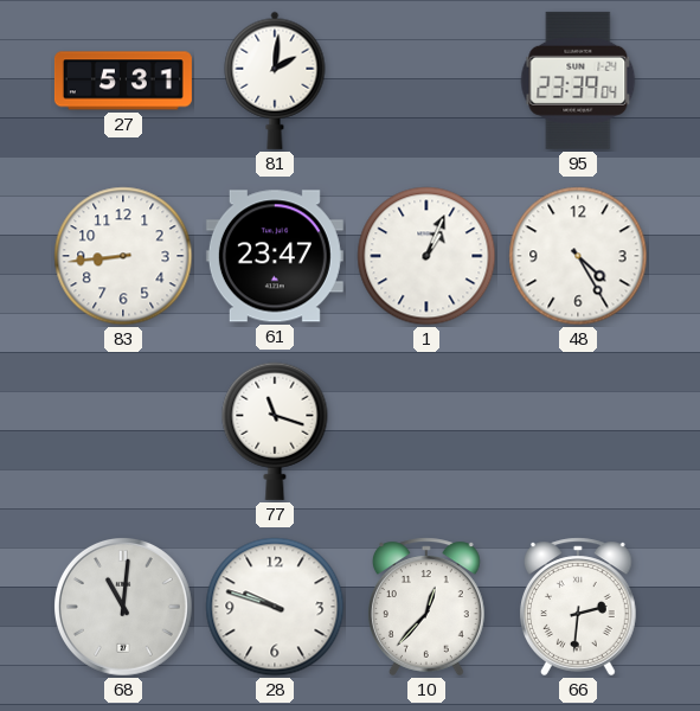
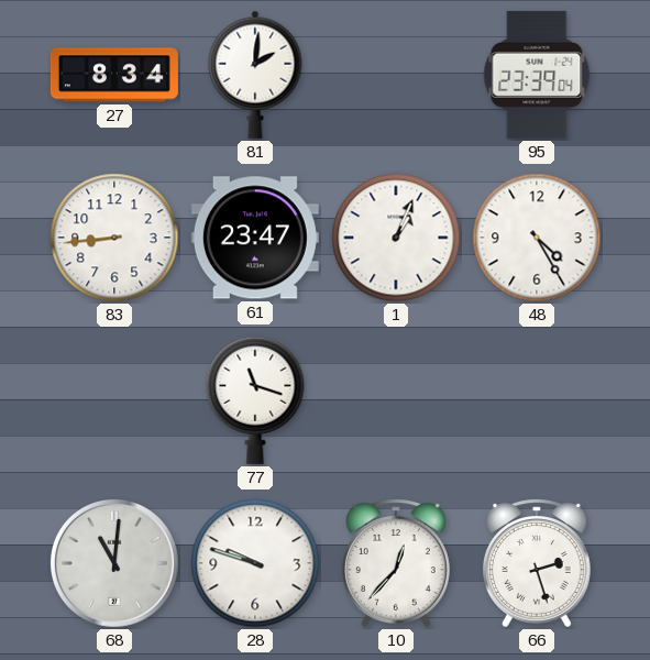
27: 5:31 -> 8:34 (114, 75)
66: 2:31 -> 2:27 (537, 563)
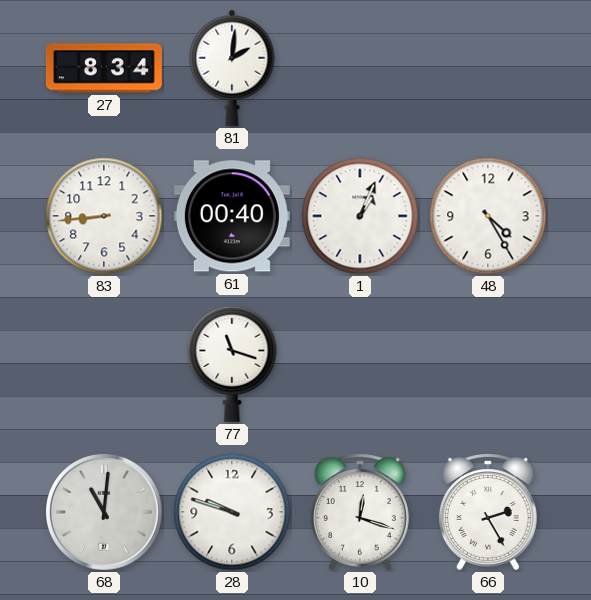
95: 23:39 -> none (537, 75)
61: 23:47 -> 00:40 (232, 216)
10: 12:37 -> 12:18 (360, 512)
66: 2:27 -> 2:25 (488, 512)
